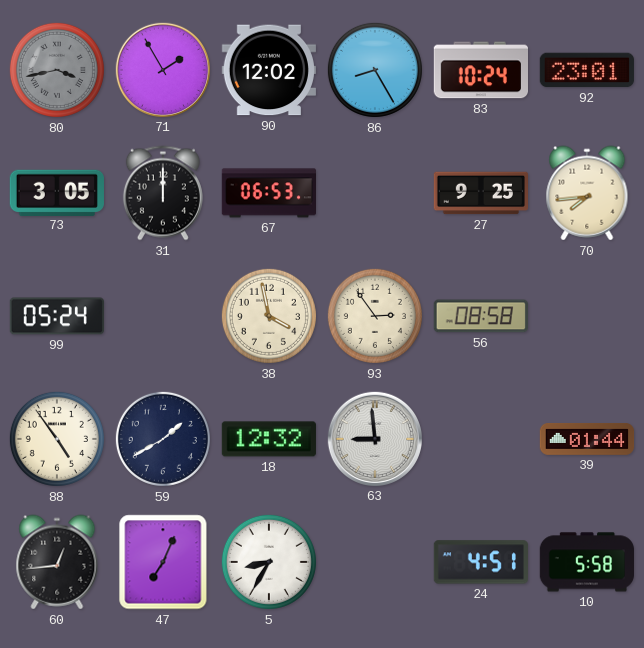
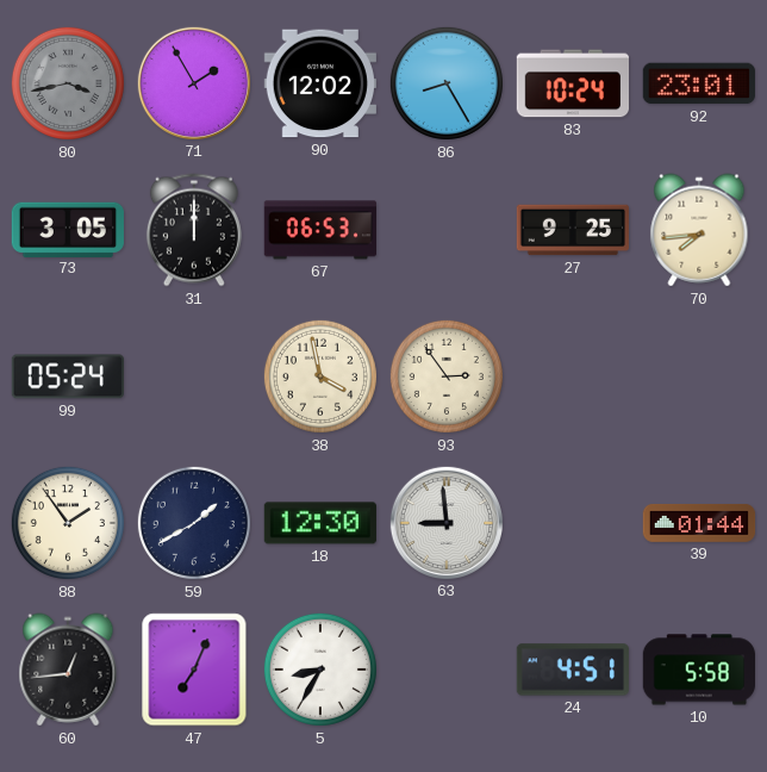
56: 08:58 -> none (481, 316)
88: 4:54 -> 1:54 (68, 523)
18: 12:32 -> 12:30 (320, 523)
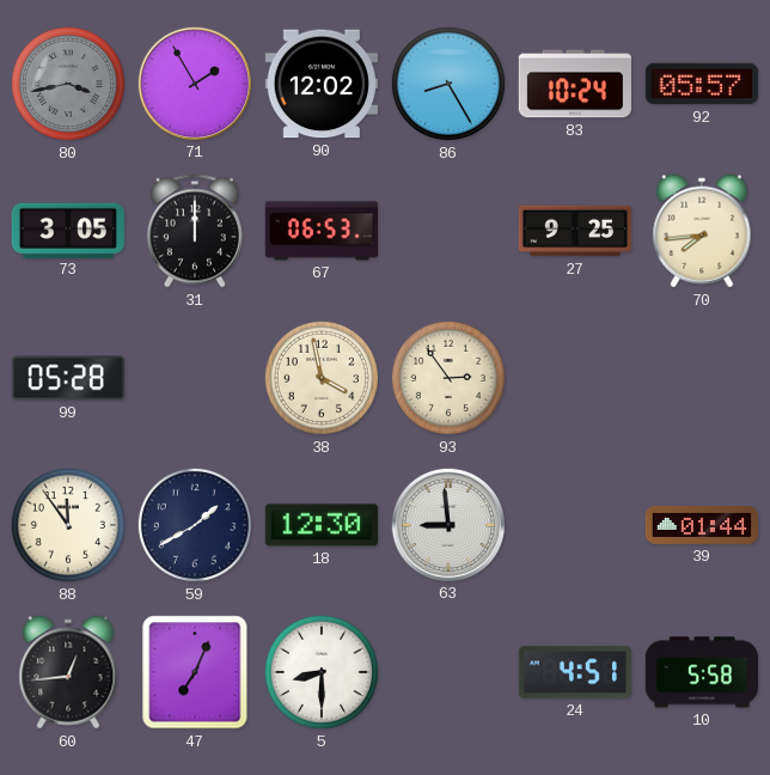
92: 23:01 -> 05:57 (701, 84)
99: 05:24 -> 05:28 (67, 378)
88: 1:54 -> 11:54 (68, 525)
5: 8:35 -> 8:30 (322, 672)
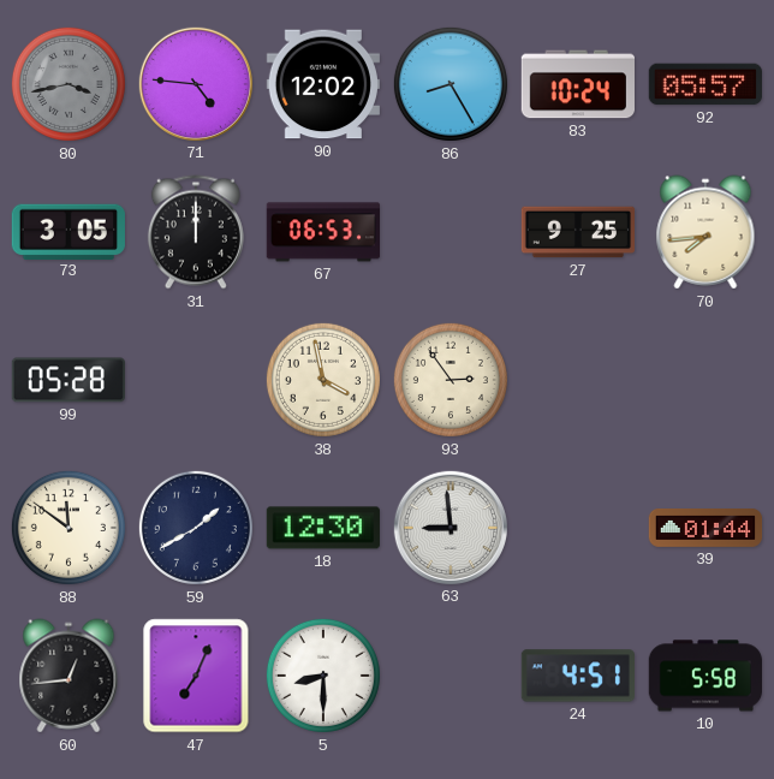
71: 1:55 -> 4:46 (195, 83)
88: 11:54 -> 11:51 (69, 528)
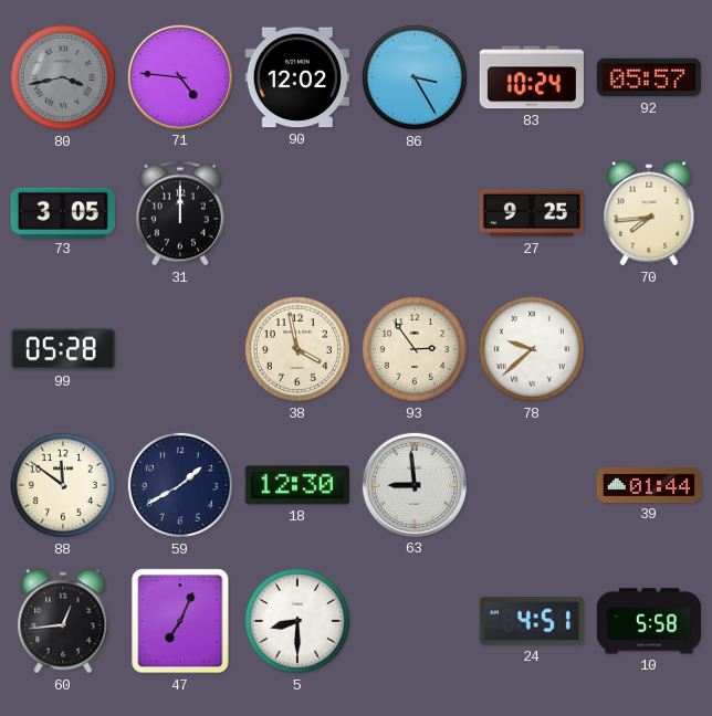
86: 8:25 -> 3:25 (415, 77)
67: 06:53 -> none (322, 232)
78: none -> 9:38 (532, 349)
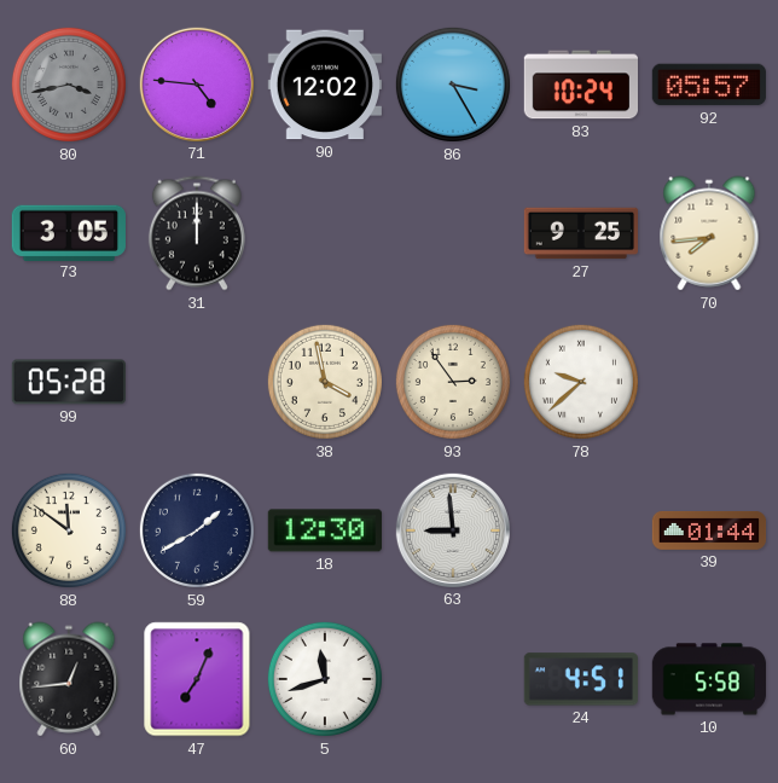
5: 8:30 -> 11:42 (325, 679)
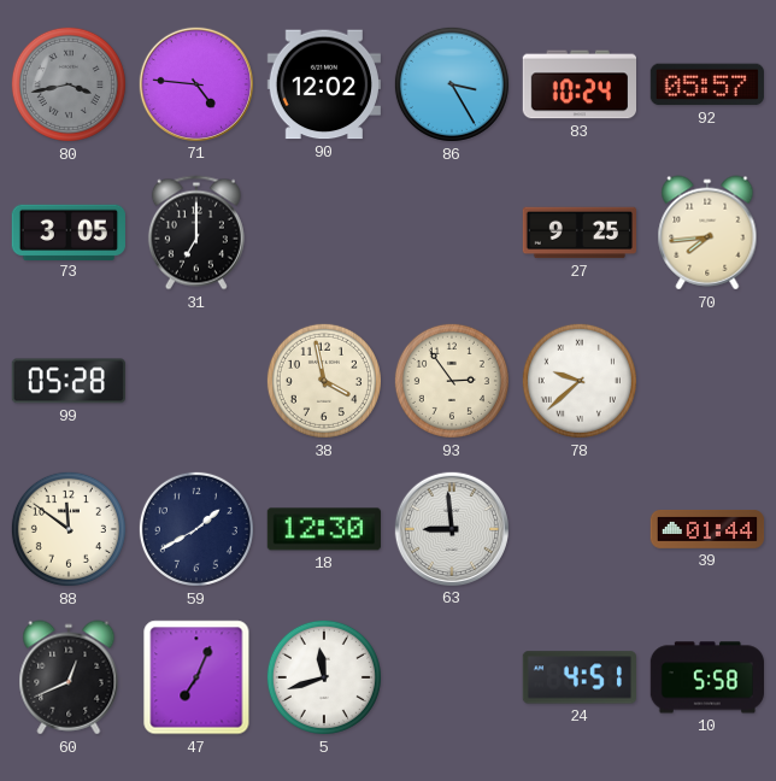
31: 12:00 -> 7:00 (196, 233)
60: 12:44 -> 12:41 (69, 677)
